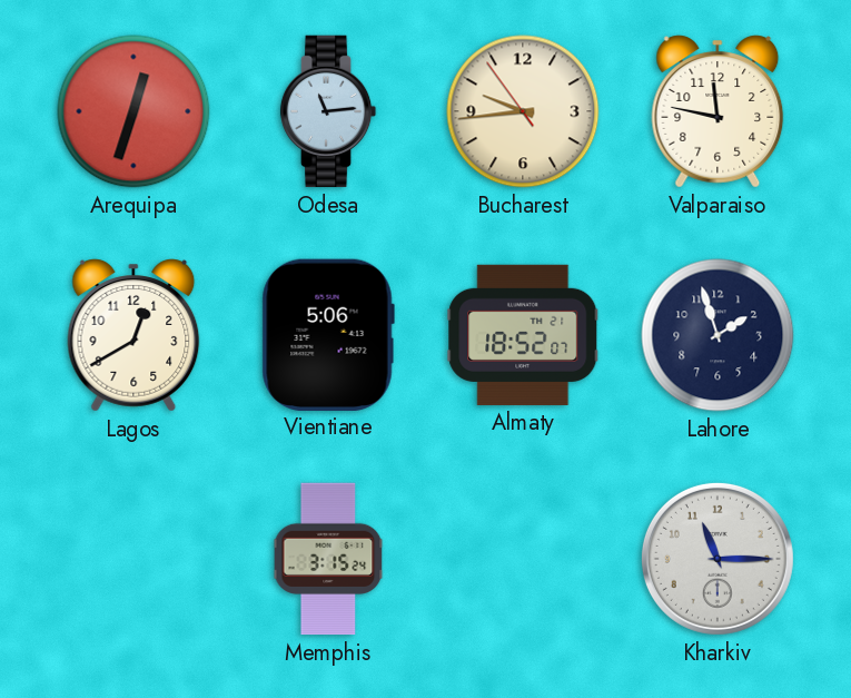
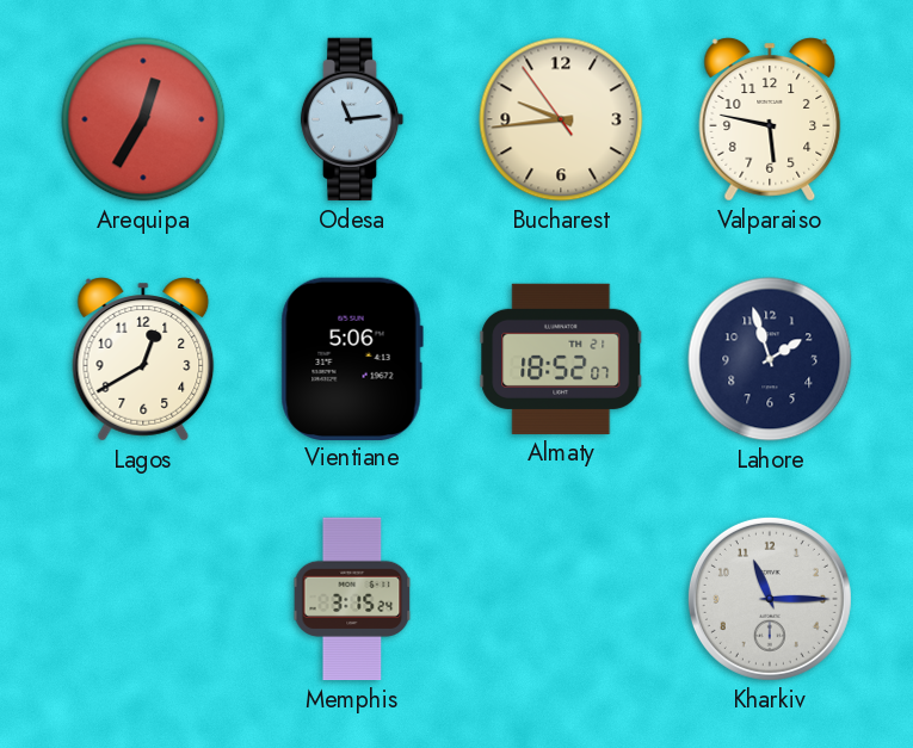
Arequipa: 12:33 -> 12:35 (143, 119)
Valparaiso: 11:47 -> 5:47 (770, 119)
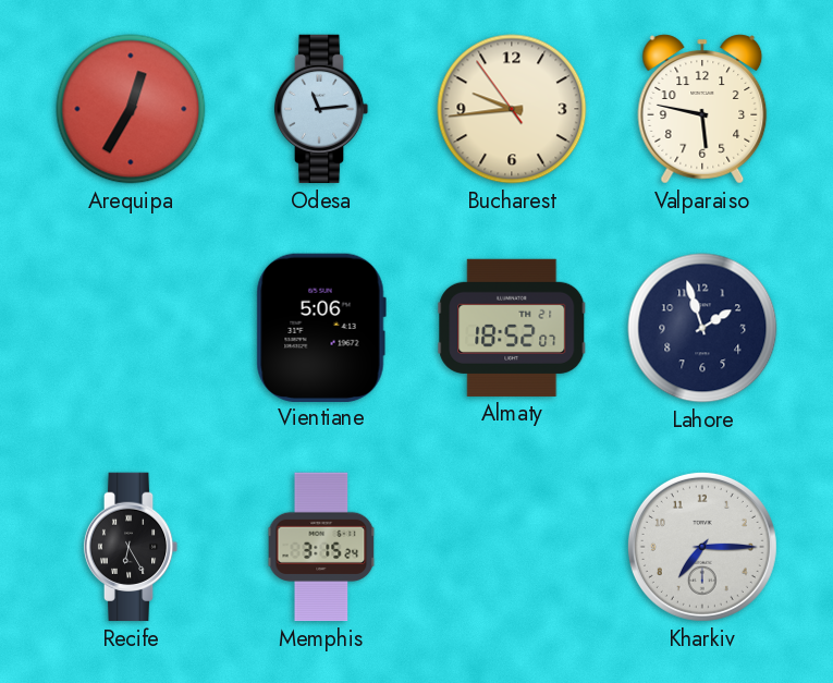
Lagos: 12:40 -> none (143, 359)
Recife: none -> 6:25 (131, 547)
Kharkiv: 11:15 -> 7:15 (702, 547)
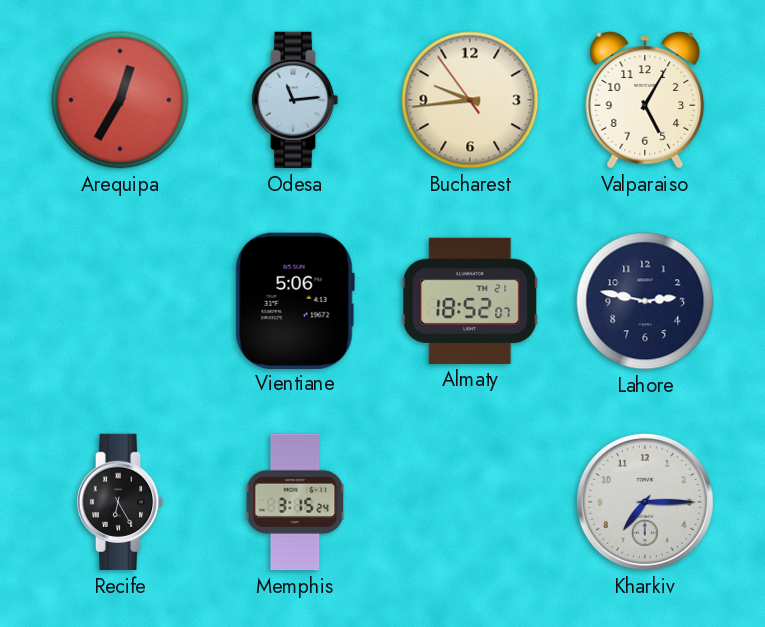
Valparaiso: 5:47 -> 5:05 (645, 100)
Lahore: 1:57 -> 2:47 (645, 301)
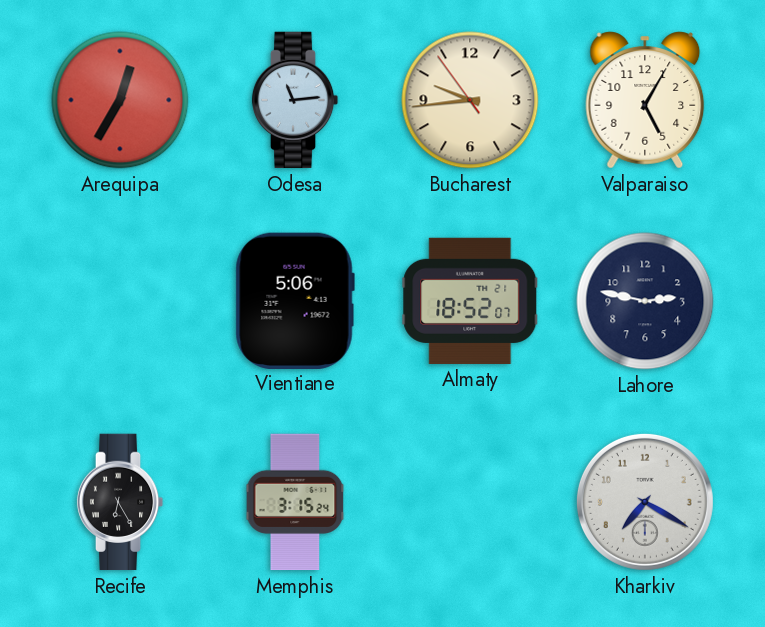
Kharkiv: 7:15 -> 7:20 (645, 502)
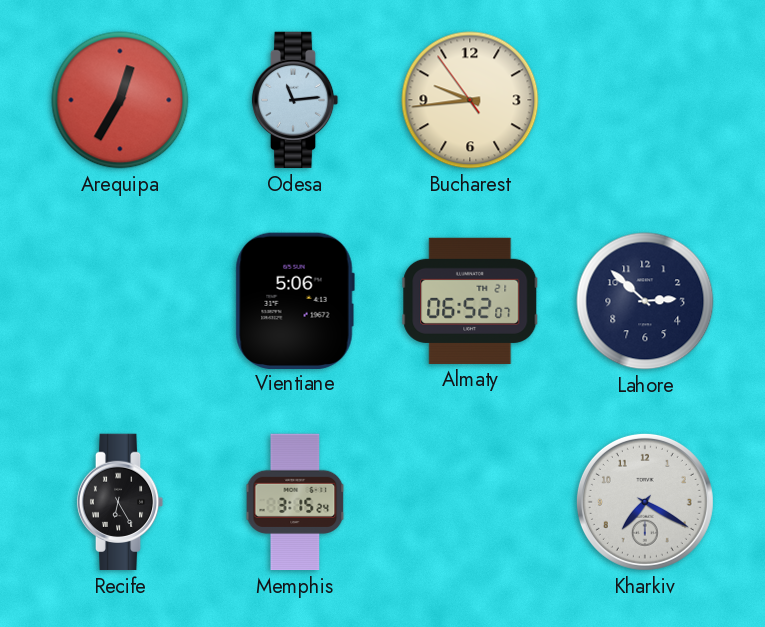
Valparaiso: 5:05 -> none (645, 100)
Almaty: 18:52 -> 06:52 (470, 301)
Lahore: 2:47 -> 2:52 (645, 301)
